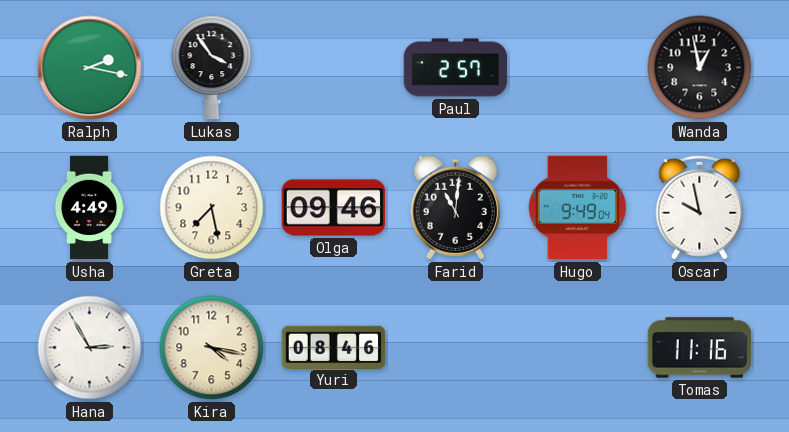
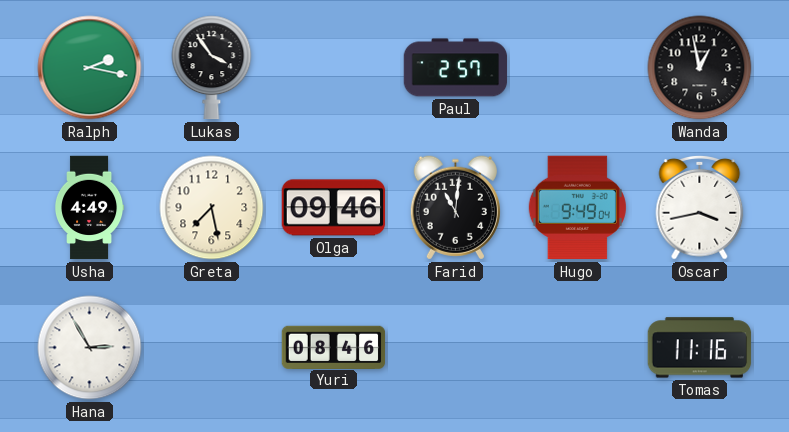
Oscar: 9:58 -> 3:43 (700, 207)
Kira: 4:17 -> none (212, 348)
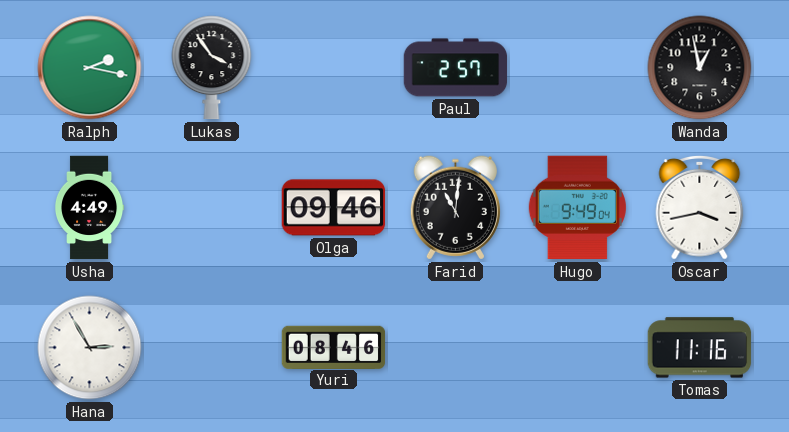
Greta: 7:28 -> none (212, 208)
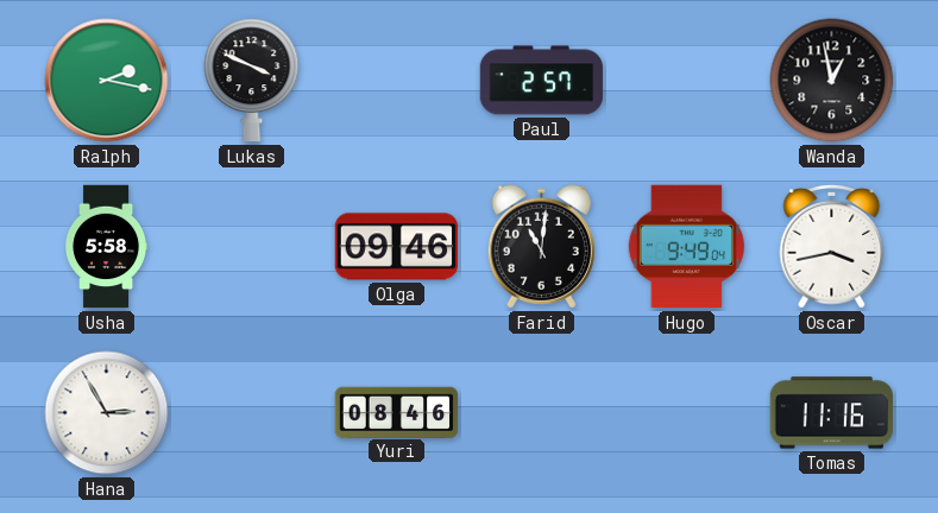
Lukas: 3:54 -> 3:49 (252, 81)
Usha: 4:49 -> 5:58 (106, 247)
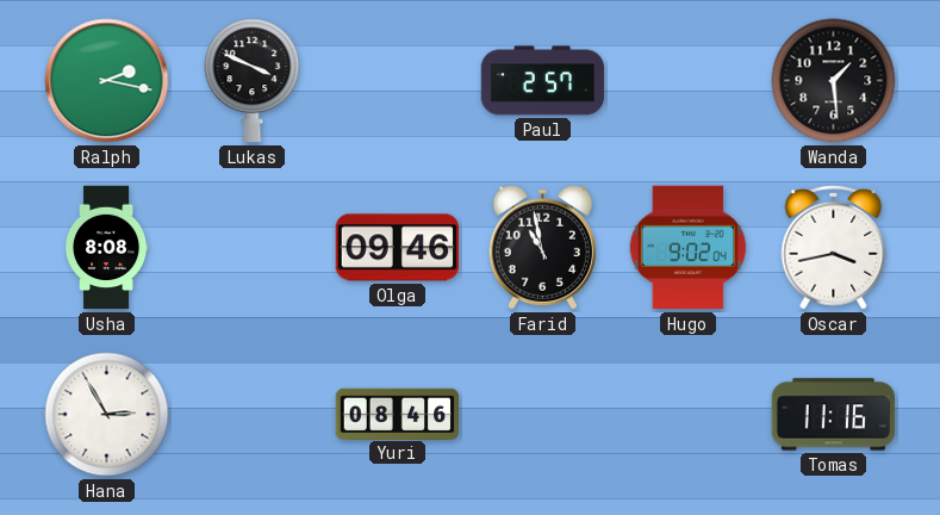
Wanda: 12:58 -> 1:29 (834, 81)
Usha: 5:58 -> 8:08 (106, 248)
Farid: 11:01 -> 10:58 (542, 248)
Hugo: 9:49 -> 9:02 (687, 248)
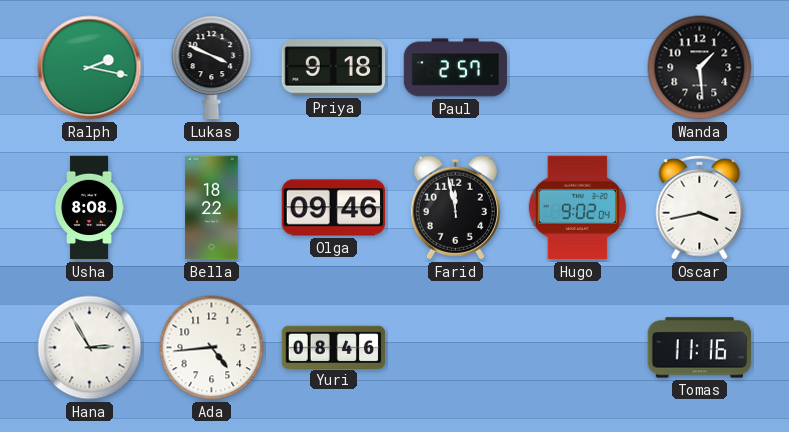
Priya: none -> 9:18 (334, 68)
Bella: none -> 18:22 (212, 208)
Farid: 10:58 -> 11:58 (455, 208)
Ada: none -> 4:44 (212, 348)
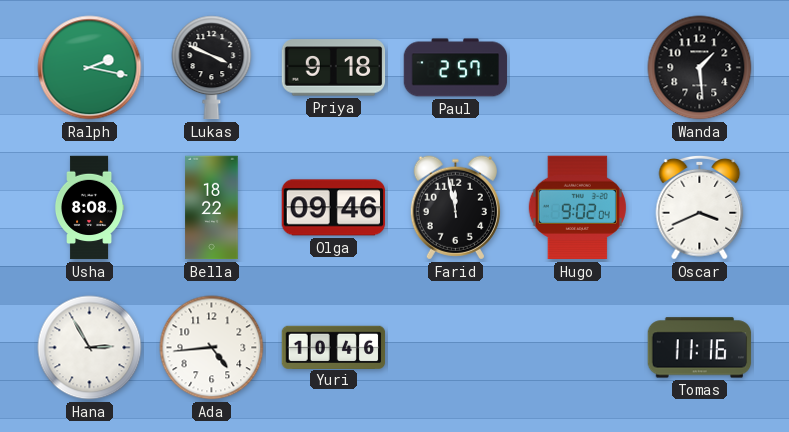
Oscar: 3:43 -> 3:41 (700, 207)
Yuri: 08:46 -> 10:46 (334, 347)
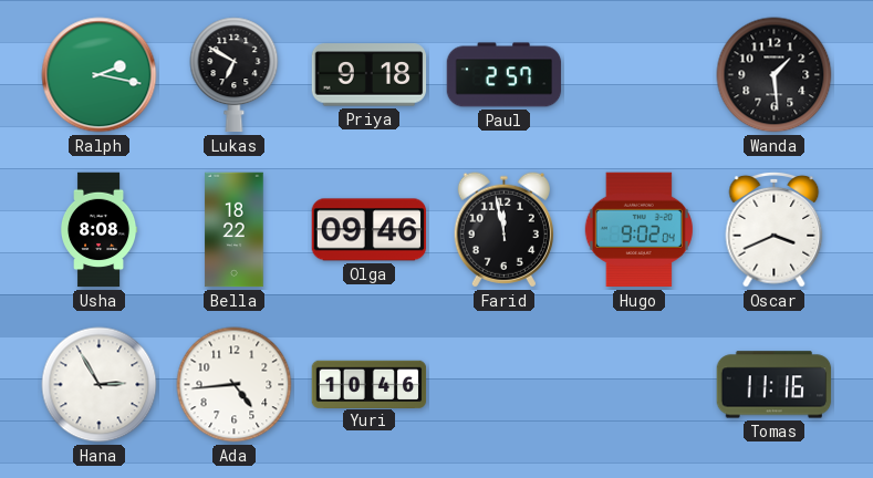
Lukas: 3:49 -> 6:50 (235, 75)
